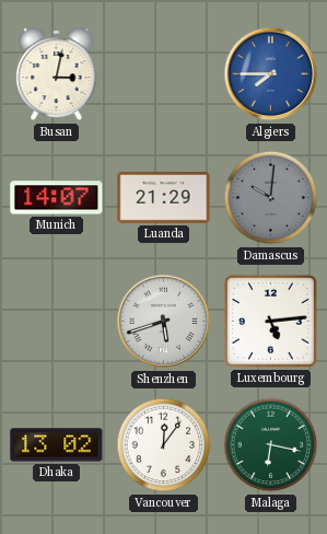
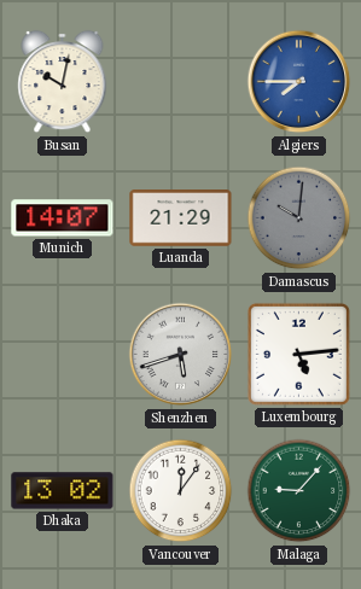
Busan: 3:02 -> 10:02 (63, 82)
Malaga: 6:17 -> 9:07 (299, 491)
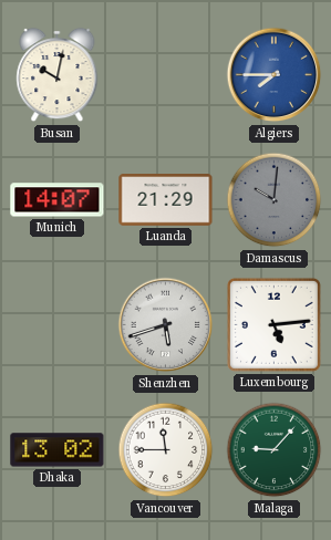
Vancouver: 12:06 -> 11:45 (166, 450)
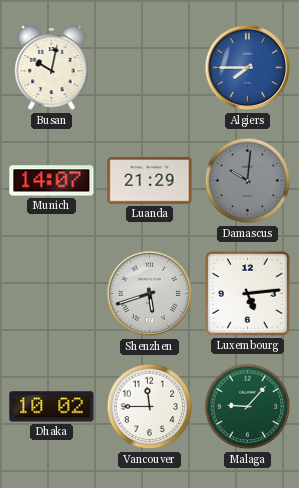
Dhaka: 13:02 -> 10:02 (52, 407)
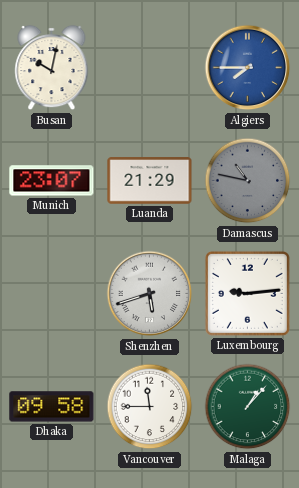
Munich: 14:07 -> 23:07 (52, 181)
Damascus: 10:01 -> 10:47 (248, 181)
Luxembourg: 5:14 -> 9:14 (247, 293)
Dhaka: 10:02 -> 09:58 (52, 407)
Malaga: 9:07 -> 1:07 (248, 407)
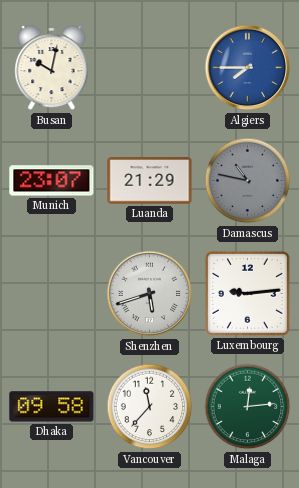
Vancouver: 11:45 -> 11:37 (150, 407)
Malaga: 1:07 -> 12:14 (248, 407)
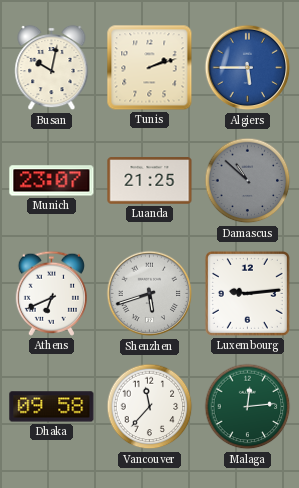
Tunis: none -> 2:12 (150, 68)
Algiers: 7:45 -> 5:45 (248, 68)
Luanda: 21:29 -> 21:25 (150, 181)
Damascus: 10:47 -> 10:52 (248, 181)
Athens: none -> 6:41 (51, 293)
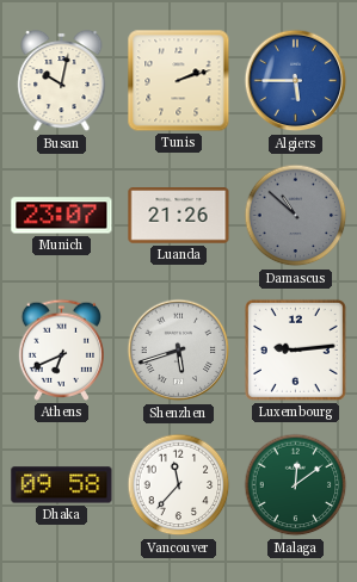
Luanda: 21:25 -> 21:26 (179, 216)
Malaga: 12:14 -> 12:09 (296, 485)
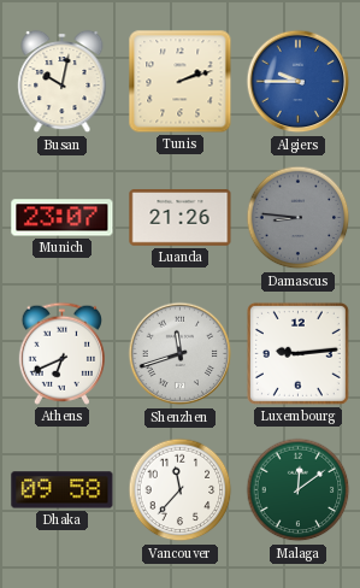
Algiers: 5:45 -> 9:45 (299, 82)
Damascus: 10:52 -> 8:46 (299, 218)
Shenzhen: 5:42 -> 11:42 (181, 354)
